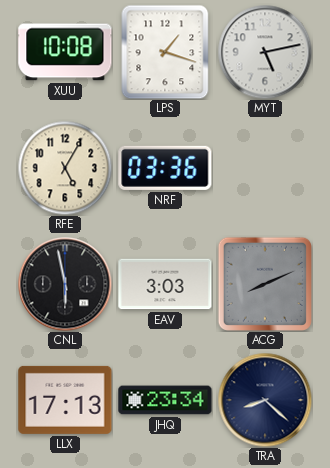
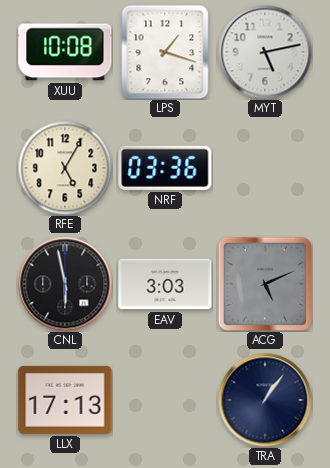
ACG: 8:11 -> 5:11 (265, 284)
JHQ: 23:34 -> none (165, 400)
TRA: 8:22 -> 1:06 (265, 400)
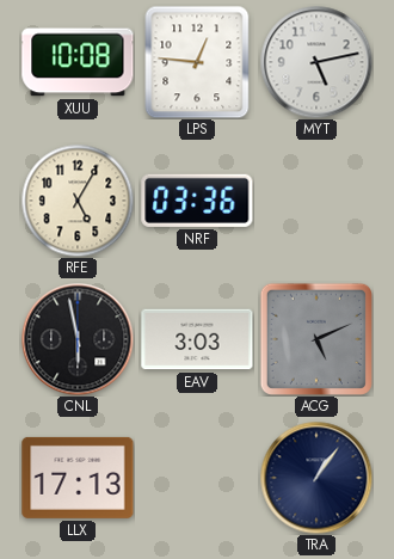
LPS: 1:18 -> 12:46 (197, 62)
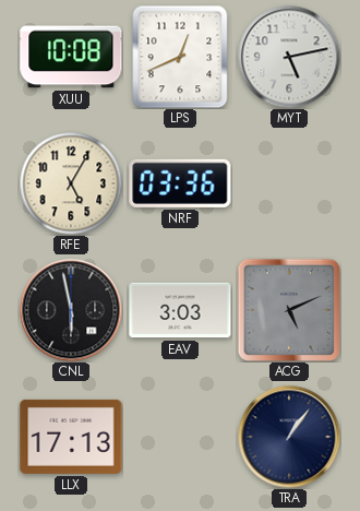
LPS: 12:46 -> 12:41 (180, 57)
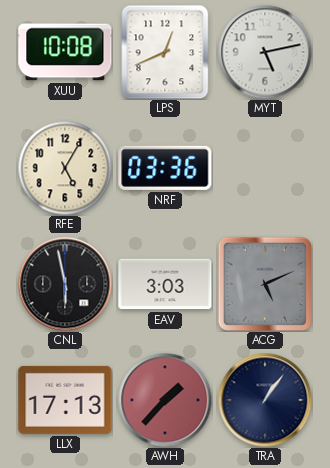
AWH: none -> 1:37 (165, 400)
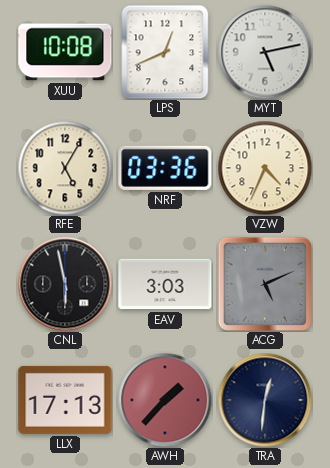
VZW: none -> 4:34 (265, 168)
TRA: 1:06 -> 12:31 (265, 400)
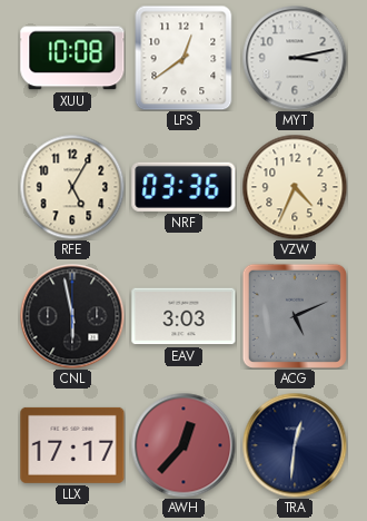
LPS: 12:41 -> 12:39 (183, 58)
MYT: 5:13 -> 3:13 (295, 58)
LLX: 17:13 -> 17:17 (72, 445)
AWH: 1:37 -> 12:37 (183, 445)
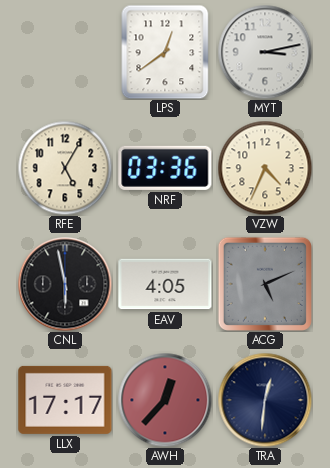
XUU: 10:08 -> none (72, 58)
EAV: 3:03 -> 4:05 (165, 284)
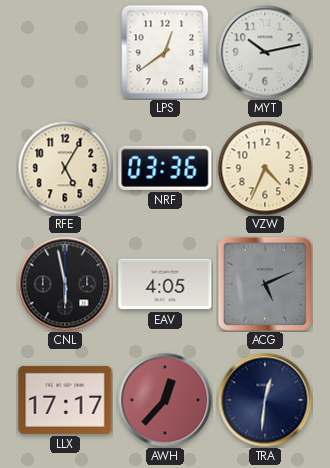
MYT: 3:13 -> 10:13 (265, 52)
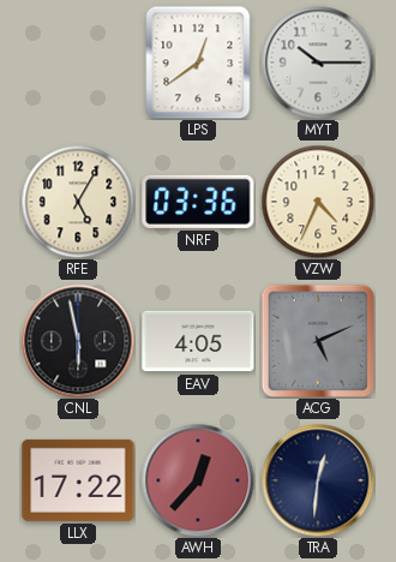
MYT: 10:13 -> 10:15 (318, 62)
LLX: 17:17 -> 17:22 (78, 480)
